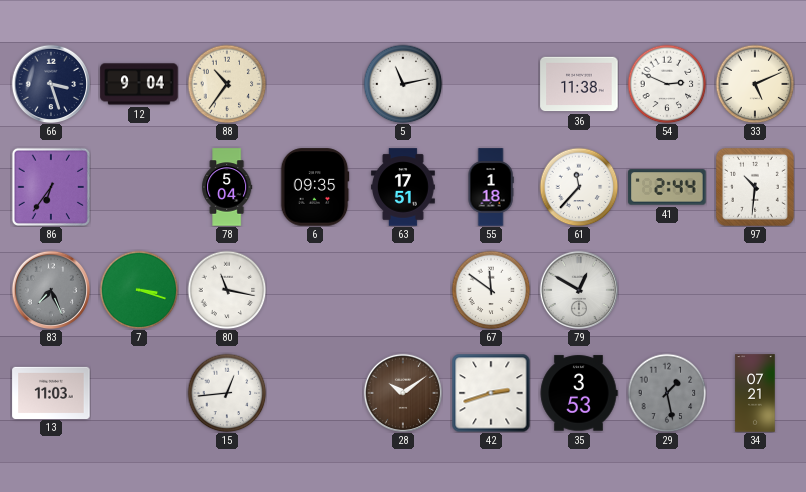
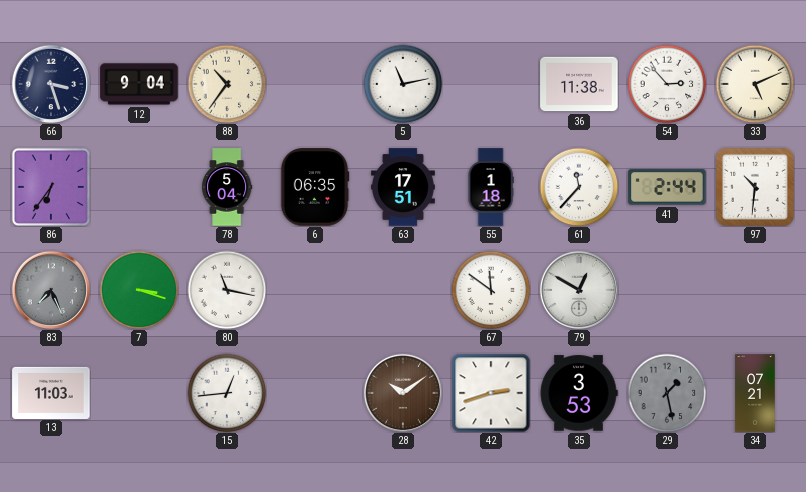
54: 2:49 -> 2:53 (667, 84)
6: 09:35 -> 06:35 (315, 187)
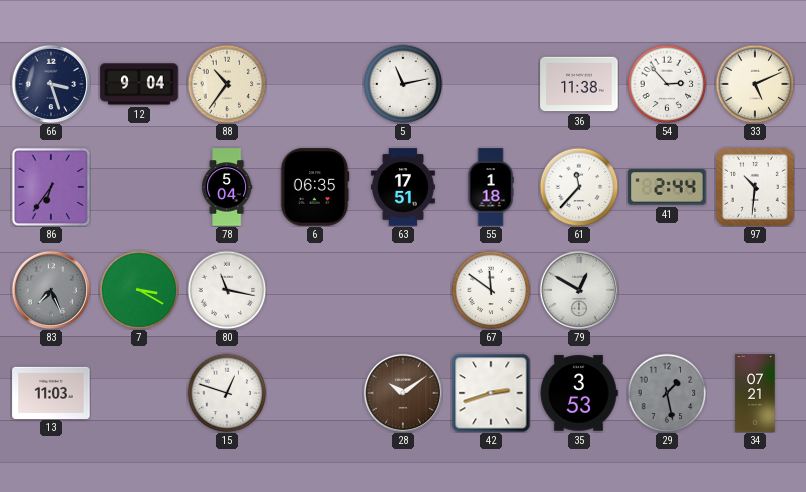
7: 3:18 -> 3:20 (139, 290)
15: 12:44 -> 12:48 (227, 393)
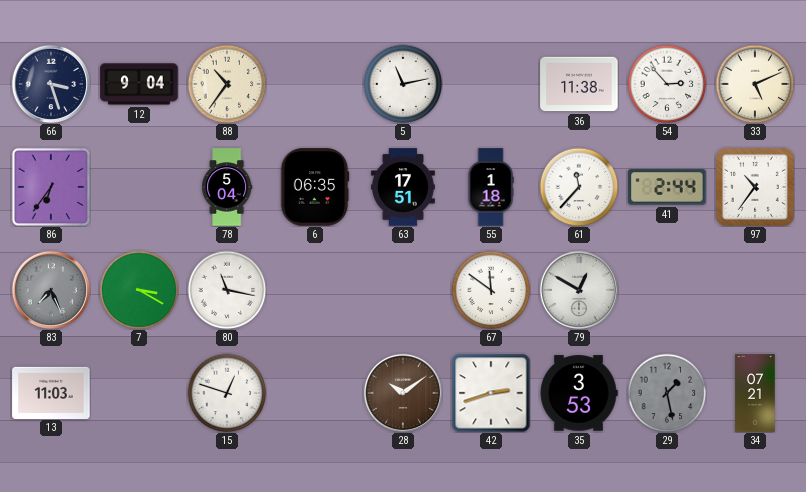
97: 10:31 -> 10:36 (755, 187)
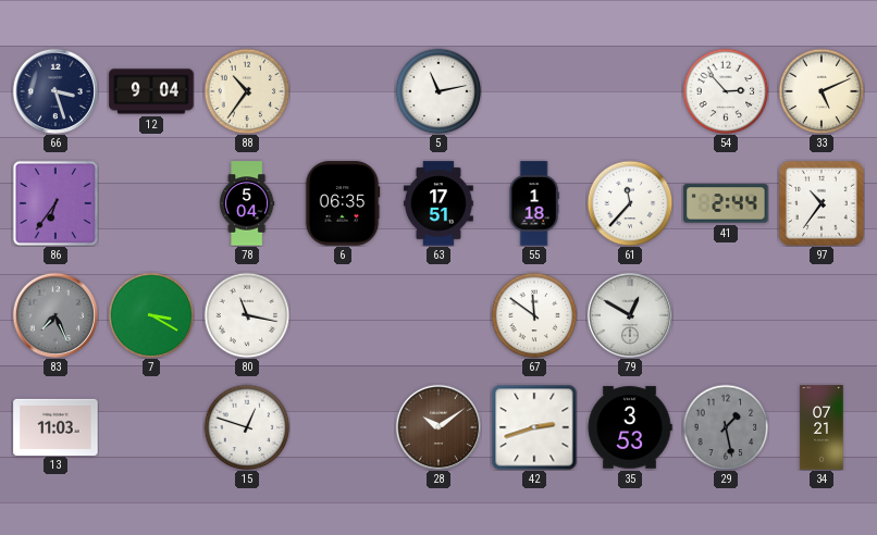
36: 11:38 -> none (579, 84)
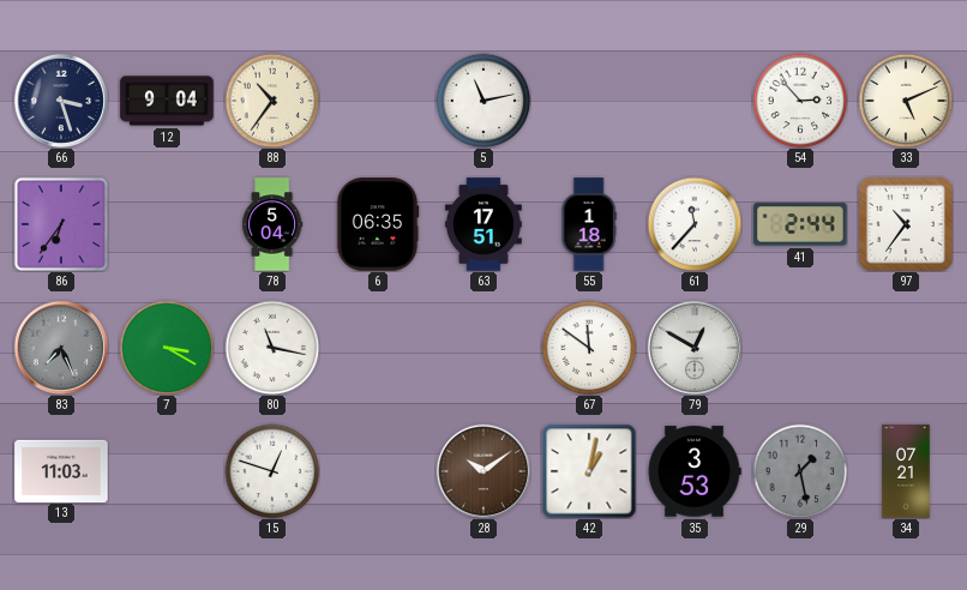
42: 2:42 -> 1:02 (589, 471)
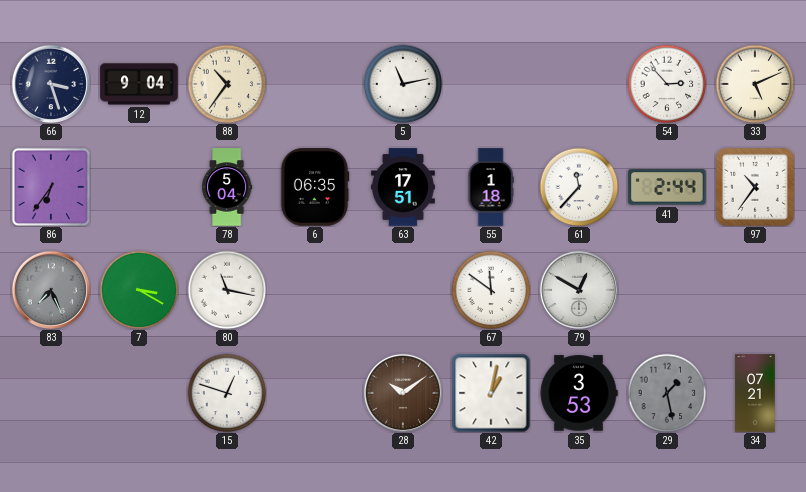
13: 11:03 -> none (61, 470)
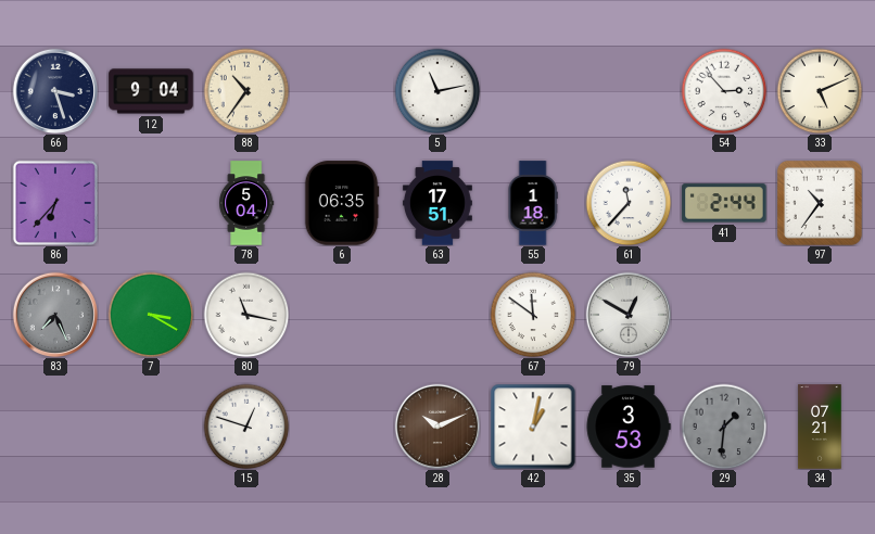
86: 6:36 -> 6:37 (54, 202)
28: 10:09 -> 10:11 (436, 425)
29: 1:28 -> 1:31 (724, 427)
